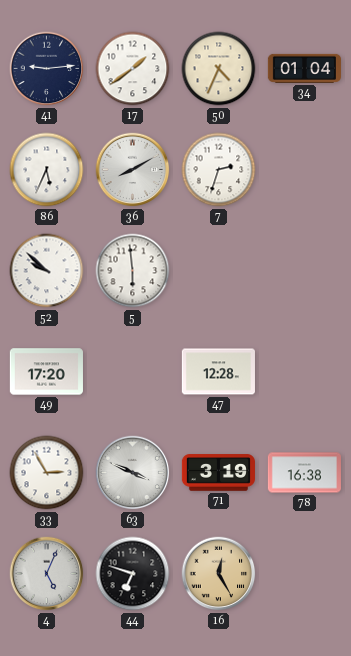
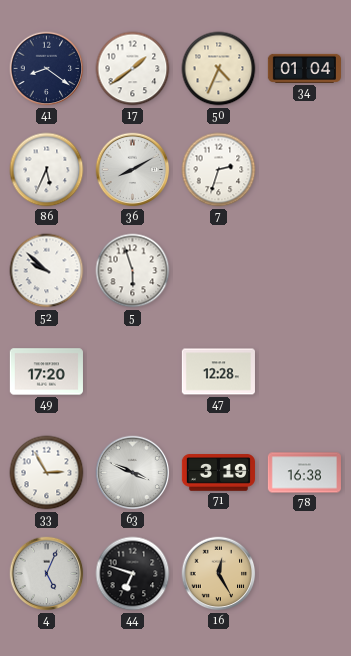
41: 9:14 -> 8:21 (47, 69)
5: 5:59 -> 5:57 (133, 271)
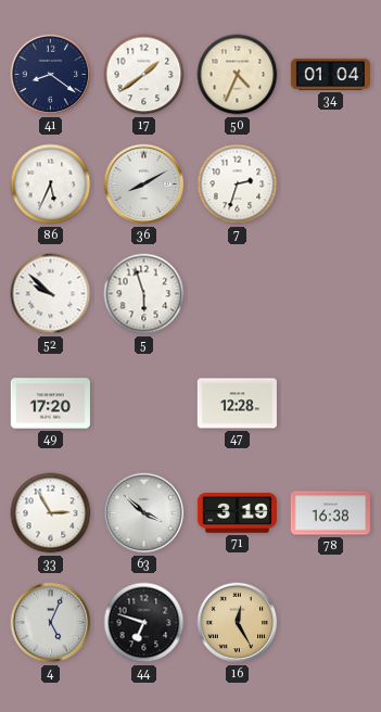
63: 3:49 -> 3:52 (144, 513)
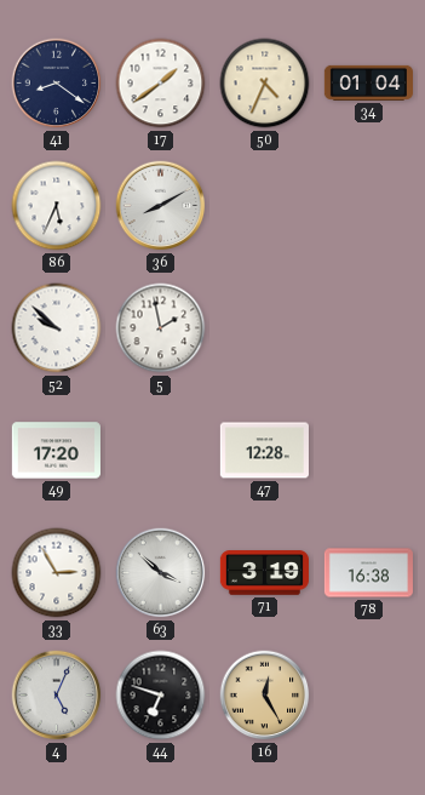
7: 2:33 -> none (238, 185)
5: 5:57 -> 1:58 (161, 328)
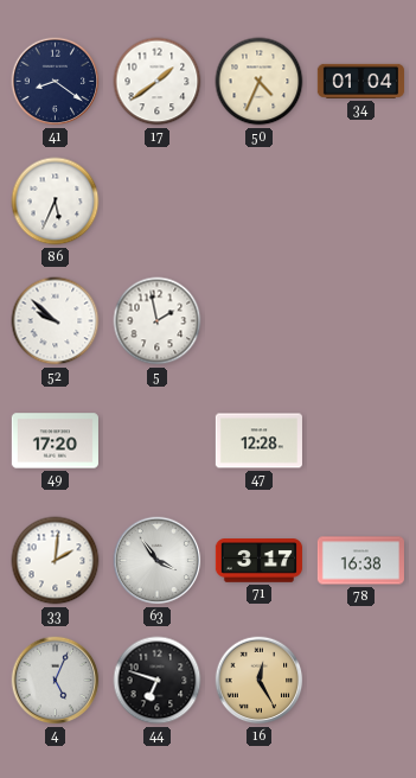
36: 8:10 -> none (161, 206)
33: 2:55 -> 2:01 (56, 561)
63: 3:52 -> 3:54 (158, 561)
71: 3:19 -> 3:17 (258, 561)
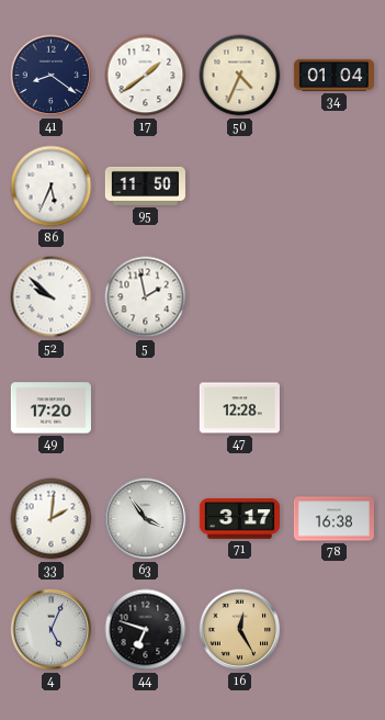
95: none -> 11:50 (145, 185)
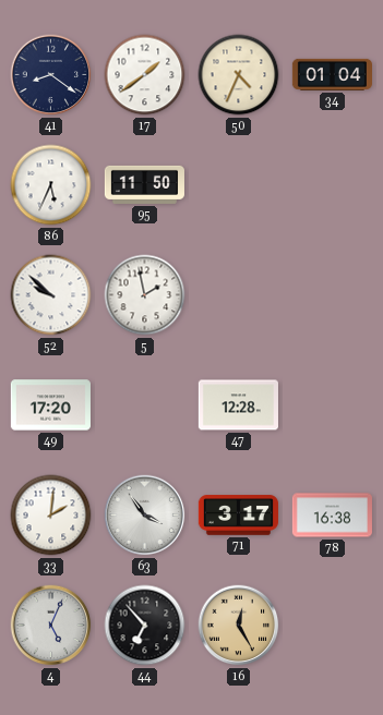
44: 6:48 -> 6:53 (145, 626)
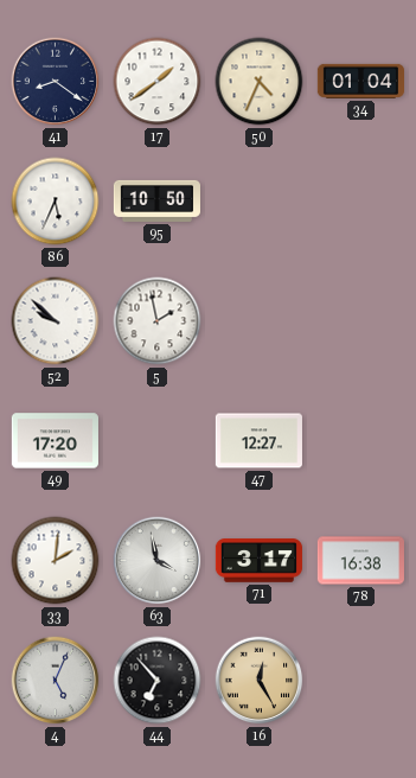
95: 11:50 -> 10:50 (156, 200)
47: 12:28 -> 12:27 (258, 441)
63: 3:54 -> 3:58 (158, 561)
